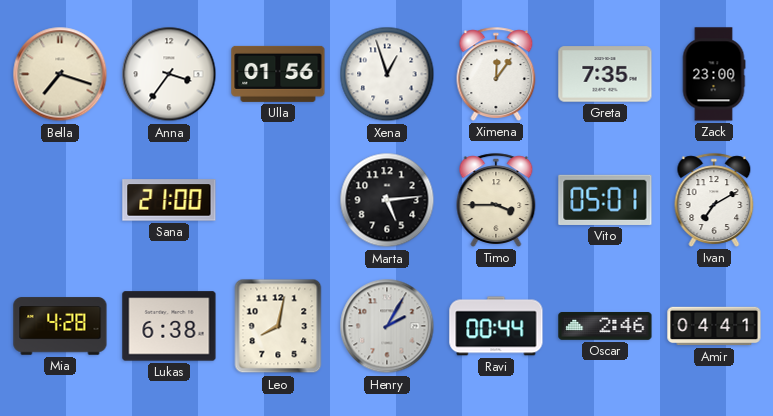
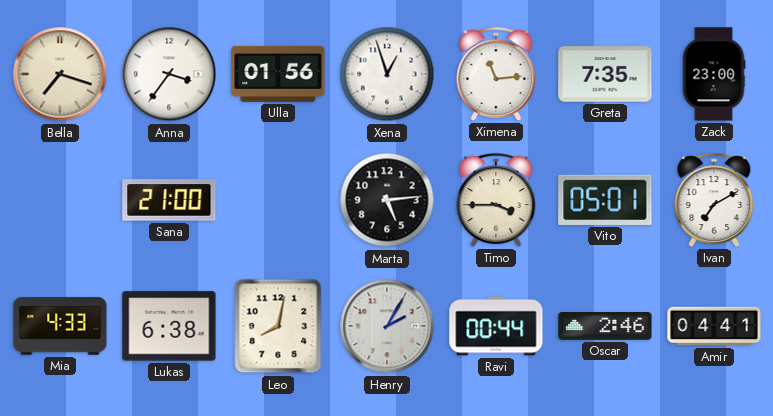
Ximena: 12:06 -> 11:14 (496, 74)
Mia: 4:28 -> 4:33 (60, 326)
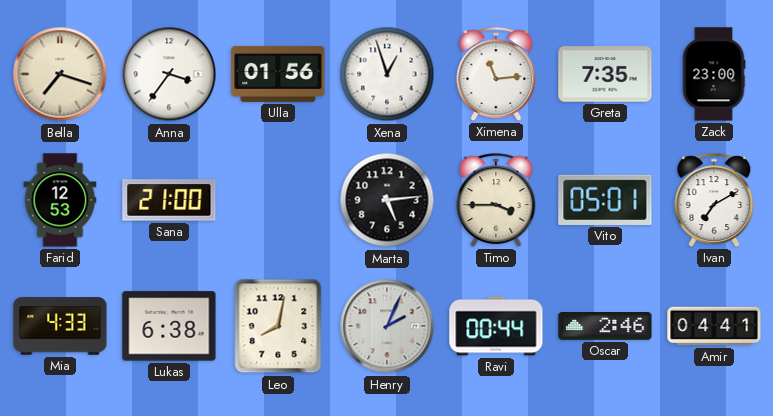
Farid: none -> 12:53 (60, 200)
Henry: 2:05 -> 2:04 (387, 326)
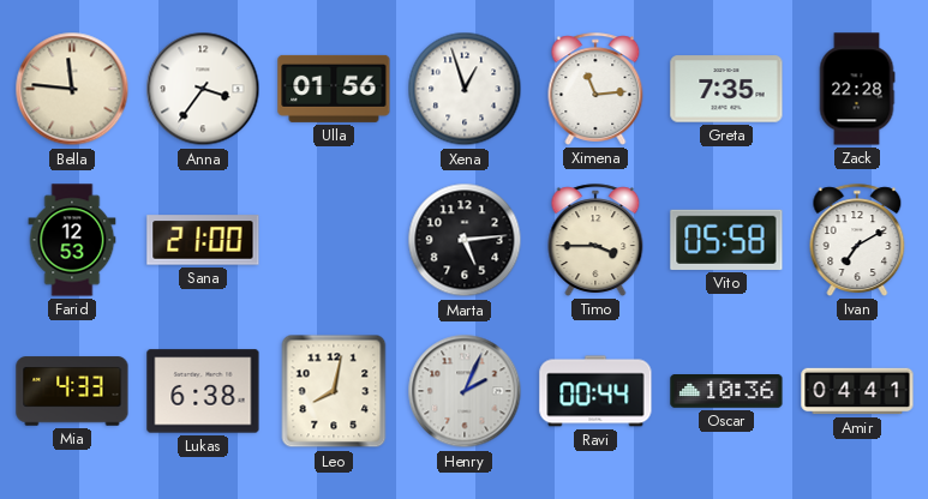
Bella: 7:18 -> 11:46 (72, 89)
Zack: 23:00 -> 22:28 (857, 89)
Vito: 05:01 -> 05:58 (726, 240)
Oscar: 2:46 -> 10:36 (726, 392)
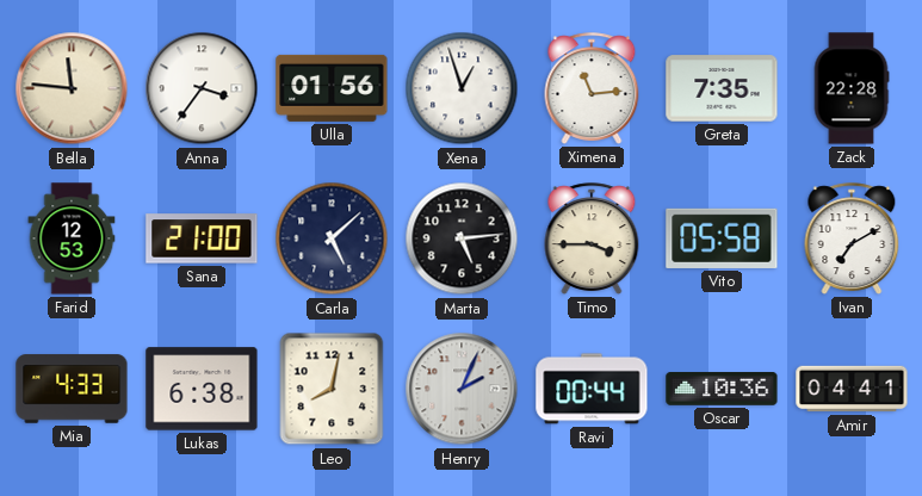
Carla: none -> 5:08 (332, 238)
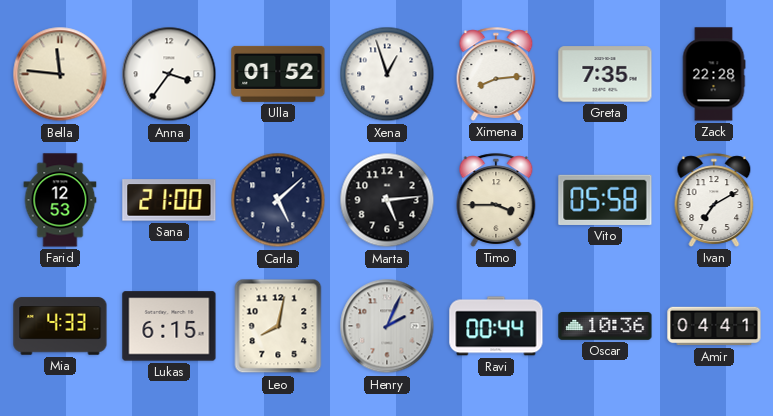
Ulla: 01:56 -> 01:52 (278, 74)
Ximena: 11:14 -> 8:14 (496, 74)
Lukas: 6:38 -> 6:15 (169, 326)
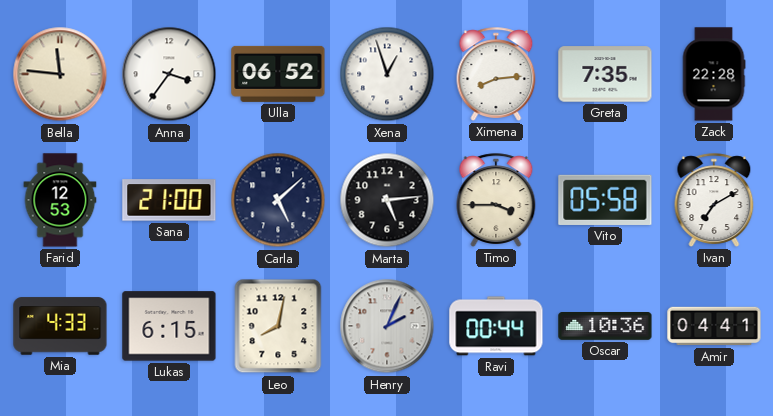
Ulla: 01:52 -> 06:52 (278, 74)
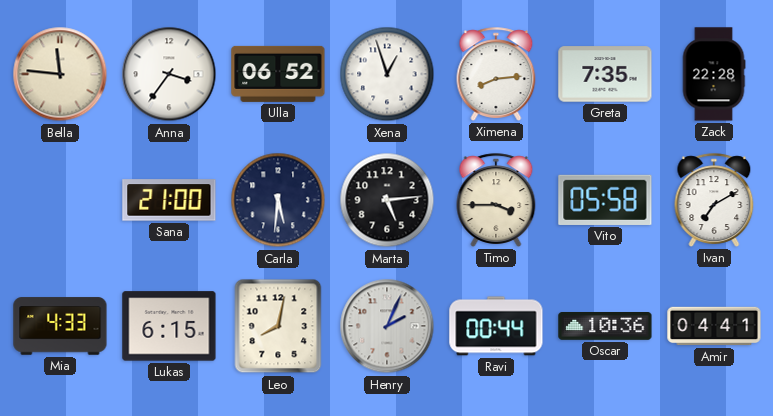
Farid: 12:53 -> none (60, 200)
Carla: 5:08 -> 5:31 (278, 200)
